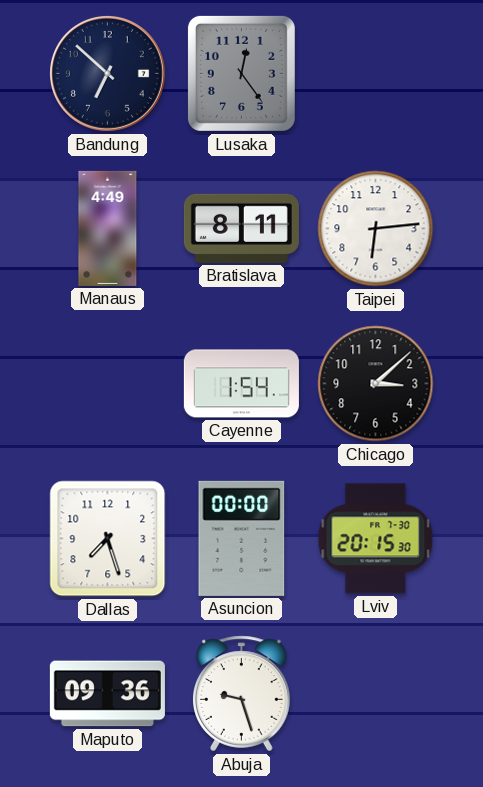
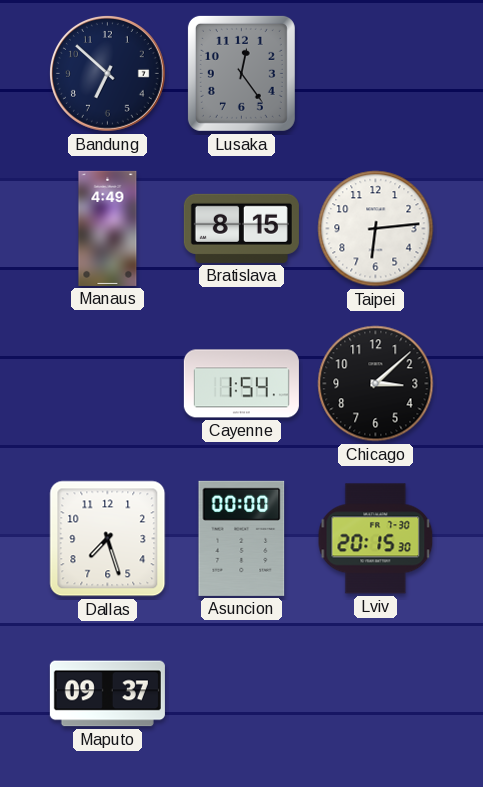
Bratislava: 8:11 -> 8:15 (241, 228)
Maputo: 09:36 -> 09:37 (107, 694)
Abuja: 9:27 -> none (242, 694)
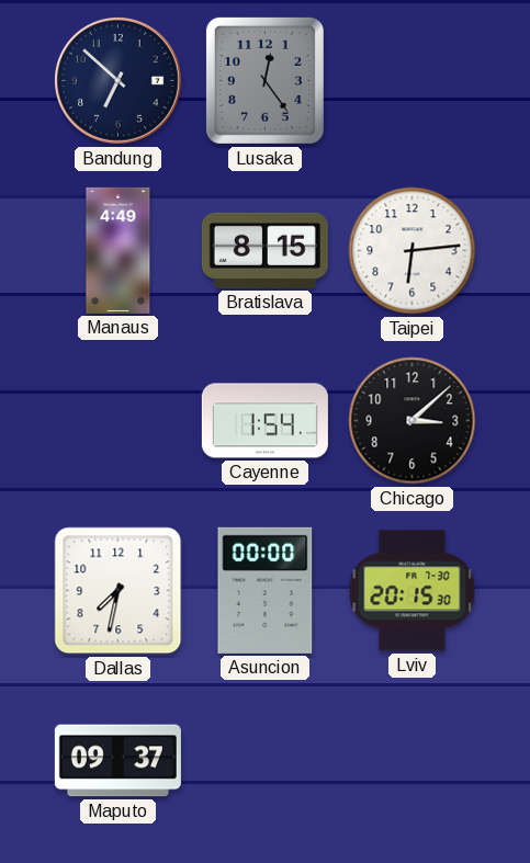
Dallas: 7:27 -> 7:32 (119, 591)
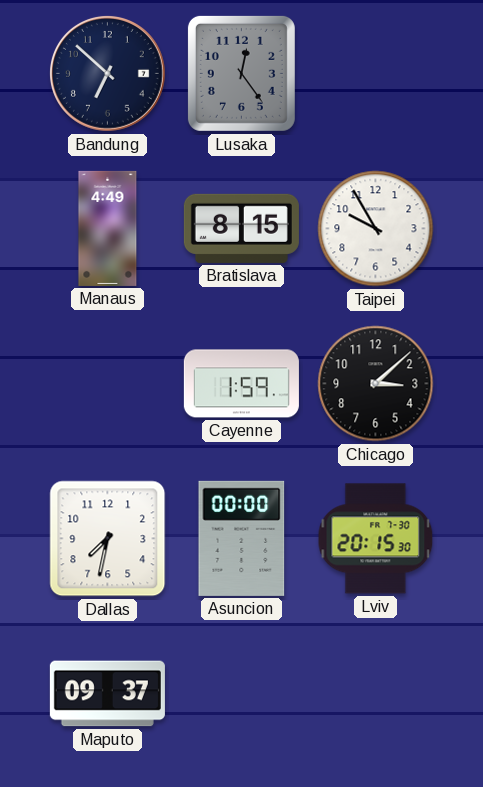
Taipei: 6:14 -> 9:55 (376, 229)
Cayenne: 1:54 -> 1:59 (241, 384)
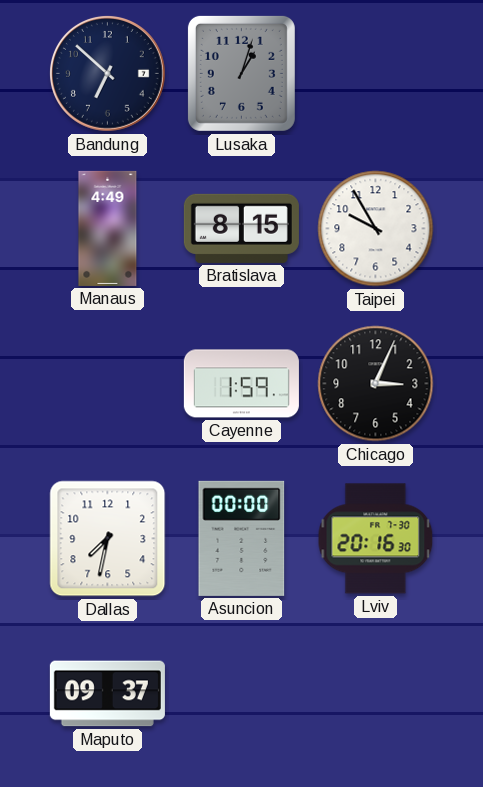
Lusaka: 12:24 -> 1:03 (241, 73)
Chicago: 3:08 -> 3:04 (376, 384)
Lviv: 20:15 -> 20:16 (376, 539)
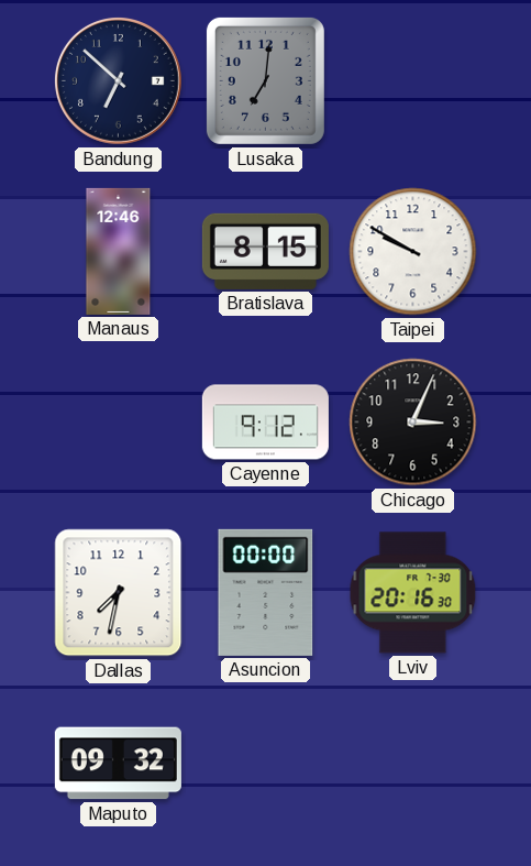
Lusaka: 1:03 -> 7:01 (265, 80)
Manaus: 4:49 -> 12:46 (119, 251)
Taipei: 9:55 -> 9:50 (413, 252)
Cayenne: 1:59 -> 9:12 (265, 423)
Maputo: 09:37 -> 09:32 (118, 764)
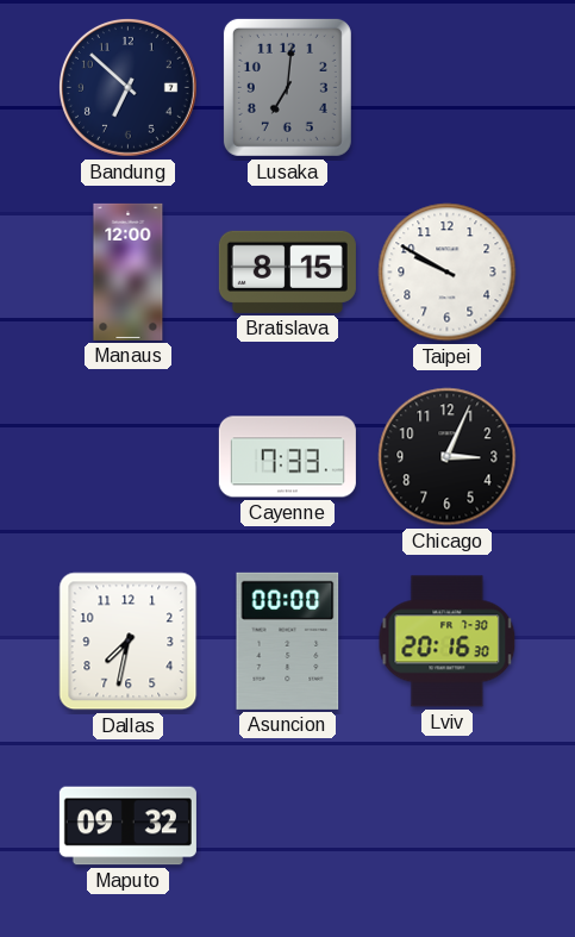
Manaus: 12:46 -> 12:00 (129, 271)
Cayenne: 9:12 -> 7:33 (287, 457)
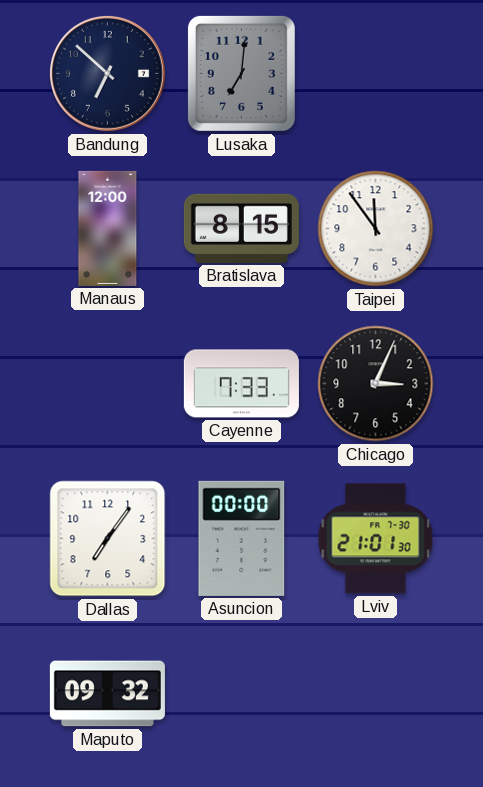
Taipei: 9:50 -> 11:54 (376, 229)
Dallas: 7:32 -> 7:06 (108, 539)
Lviv: 20:16 -> 21:01 (376, 539)
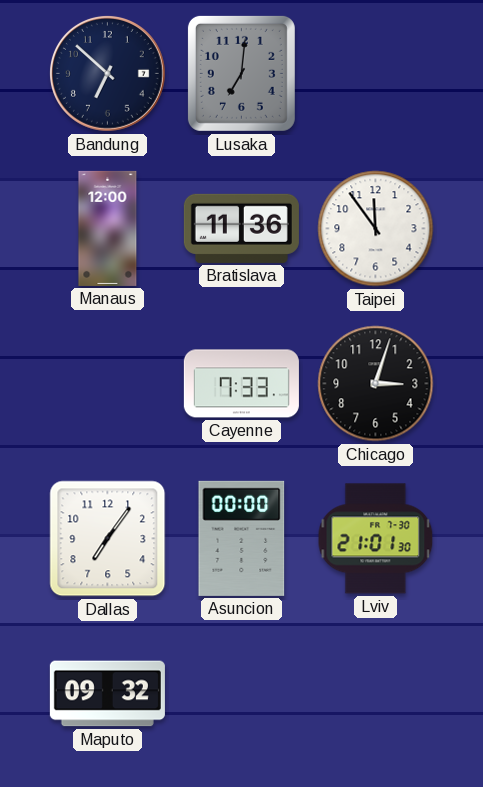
Bratislava: 8:15 -> 11:36 (241, 228)
Chicago: 3:04 -> 3:03 (376, 384)
